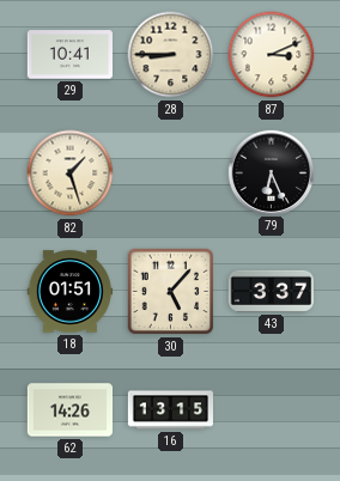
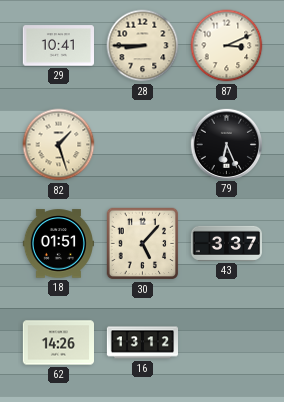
16: 13:15 -> 13:12 (143, 343)
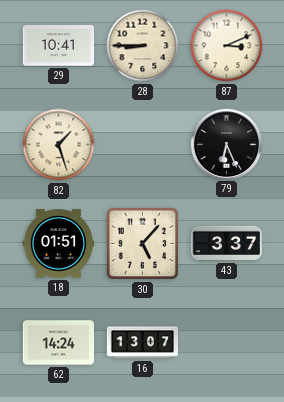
62: 14:26 -> 14:24 (58, 343)
16: 13:12 -> 13:07 (143, 343)
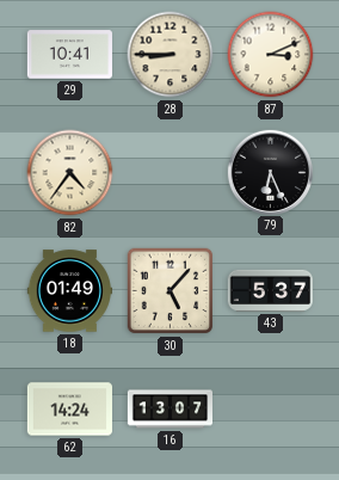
82: 1:27 -> 4:36 (70, 173)
18: 01:51 -> 01:49 (69, 291)
43: 3:37 -> 5:37 (270, 290)
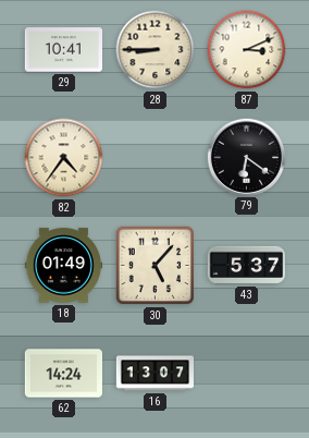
79: 6:26 -> 6:21 (246, 157)
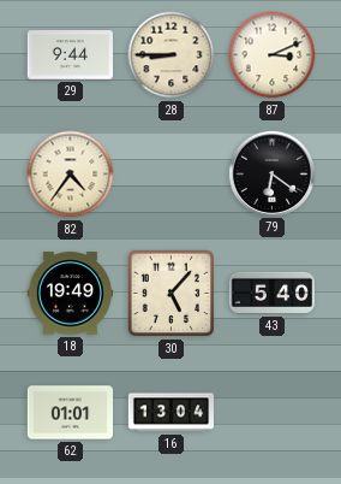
29: 10:41 -> 9:44 (70, 55)
18: 01:49 -> 19:49 (70, 294)
43: 5:37 -> 5:40 (271, 293)
62: 14:24 -> 01:01 (70, 413)
16: 13:07 -> 13:04 (172, 413)
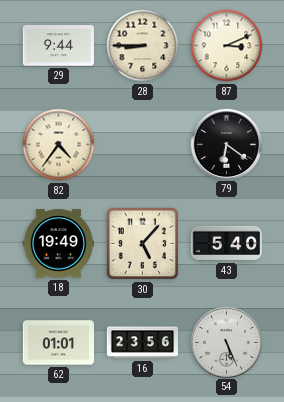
16: 13:04 -> 23:56 (143, 343)
54: none -> 5:26 (226, 342)
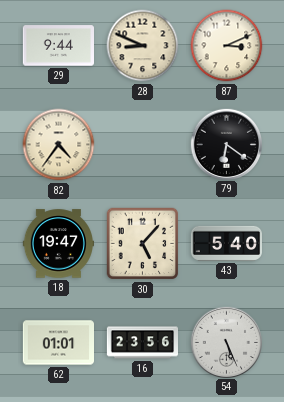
28: 8:45 -> 8:49 (143, 46)
18: 19:49 -> 19:47 (58, 244)
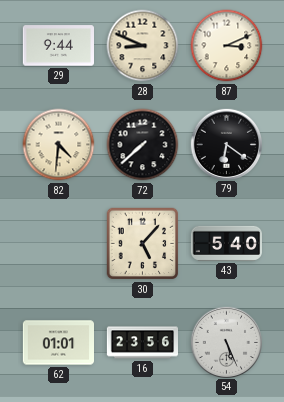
82: 4:36 -> 4:31 (59, 145)
72: none -> 7:38 (143, 145)
18: 19:47 -> none (58, 244)
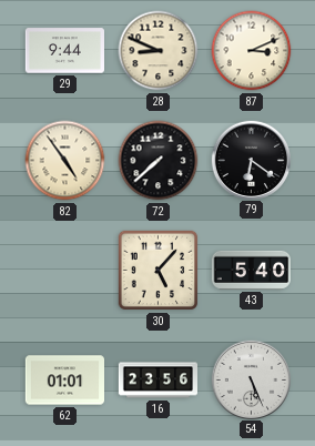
82: 4:31 -> 4:54 (65, 161)
